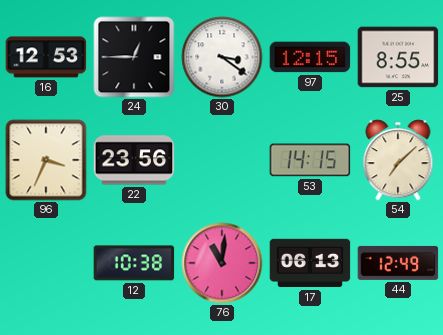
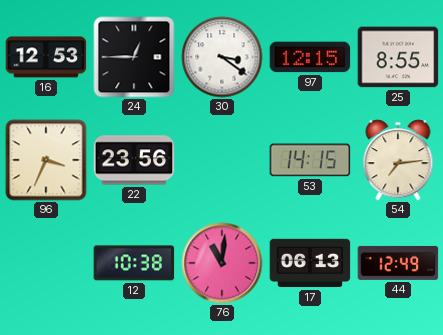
54: 7:08 -> 7:14 (398, 160)
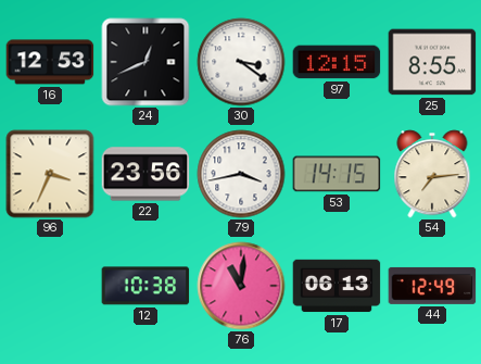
24: 12:45 -> 12:41 (145, 62)
79: none -> 3:43 (241, 174)
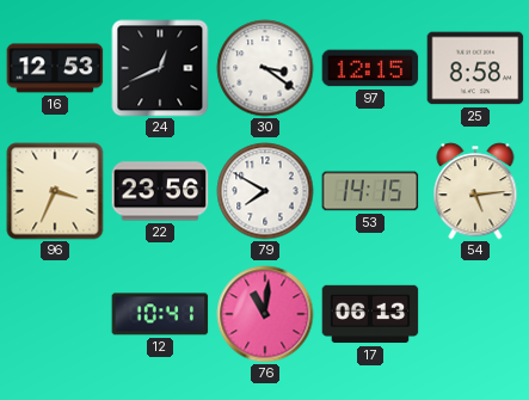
25: 8:55 -> 8:58 (475, 68)
79: 3:43 -> 7:50 (265, 191)
54: 7:14 -> 5:14 (475, 191)
12: 10:38 -> 10:41 (160, 314)
44: 12:49 -> none (432, 286)
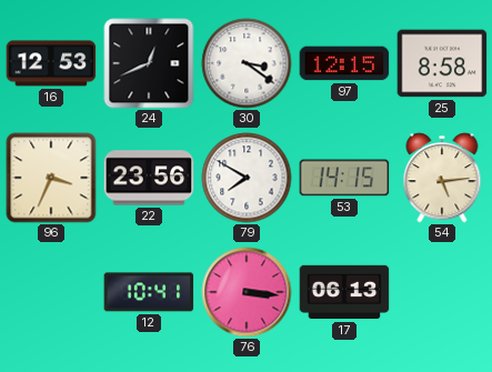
76: 11:01 -> 3:16 (247, 292)
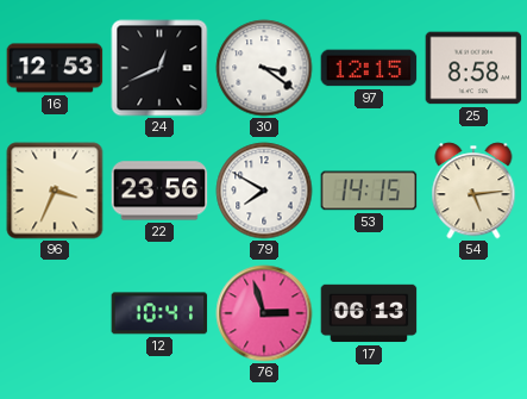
76: 3:16 -> 2:57 (264, 313)
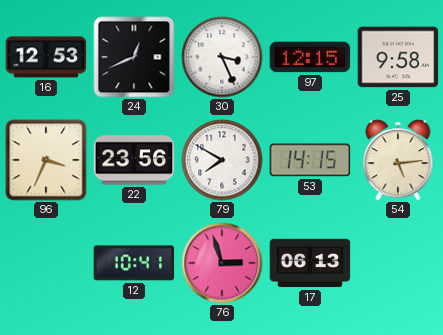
30: 3:21 -> 3:26 (222, 57)
25: 8:58 -> 9:58 (398, 57)
